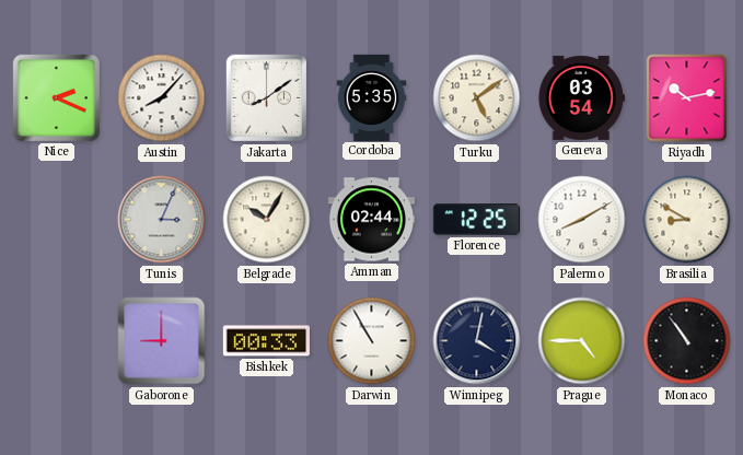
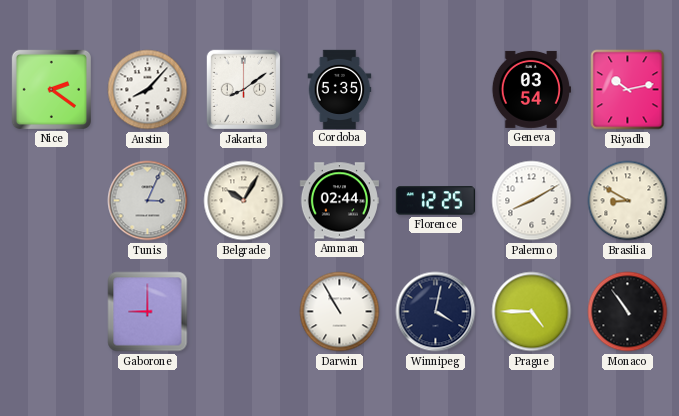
Nice: 2:19 -> 2:21 (51, 89)
Turku: 5:09 -> none (477, 98)
Bishkek: 00:33 -> none (266, 341)
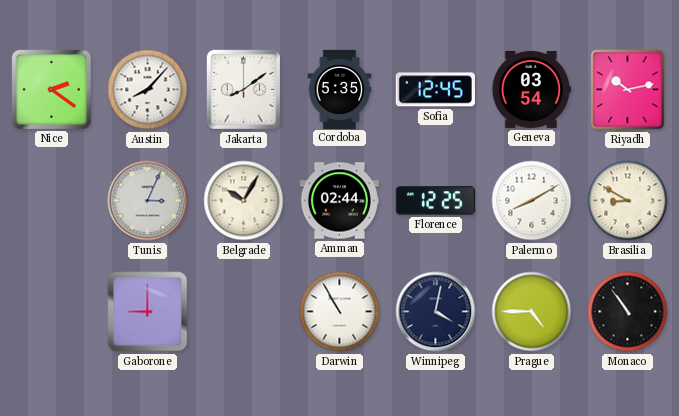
Sofia: none -> 12:45 (435, 90)
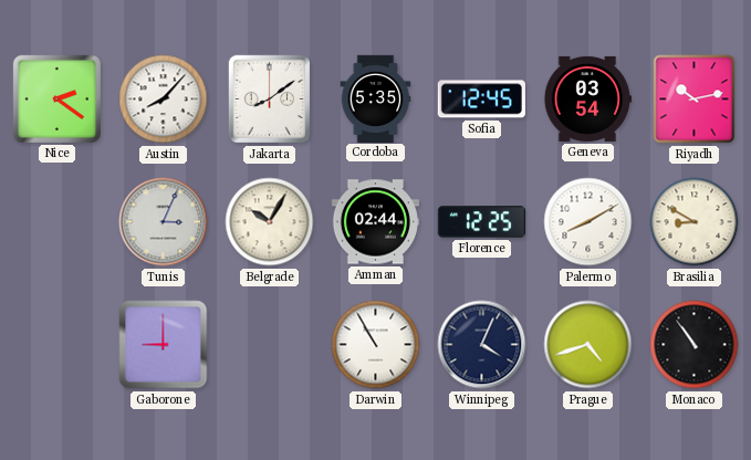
Winnipeg: 4:02 -> 4:04 (482, 345)
Prague: 4:45 -> 4:42 (588, 345)
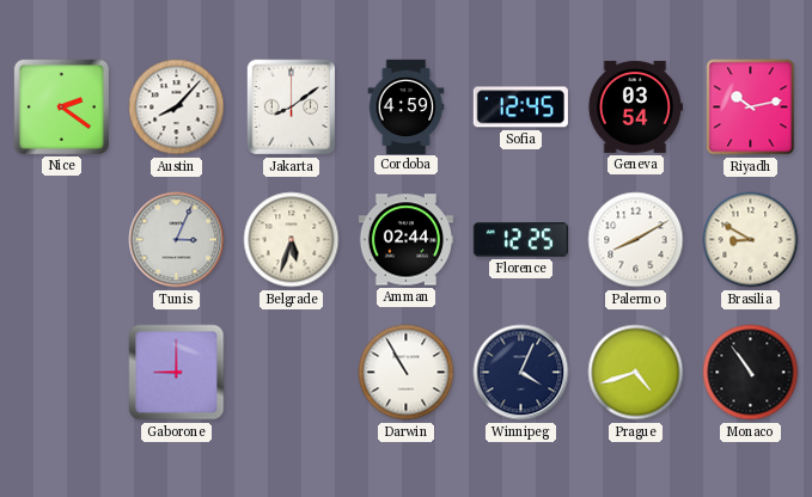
Cordoba: 5:35 -> 4:59 (407, 106)
Belgrade: 10:05 -> 5:33 (292, 240)
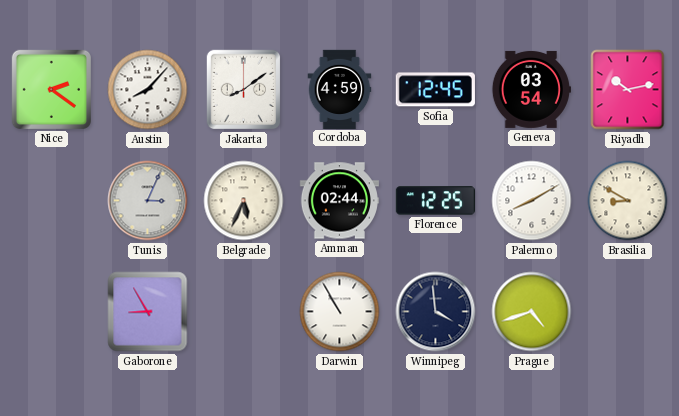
Belgrade: 5:33 -> 5:34 (244, 201)
Gaborone: 9:00 -> 8:55 (148, 312)
Winnipeg: 4:04 -> 3:59 (436, 312)
Monaco: 10:54 -> none (751, 373)
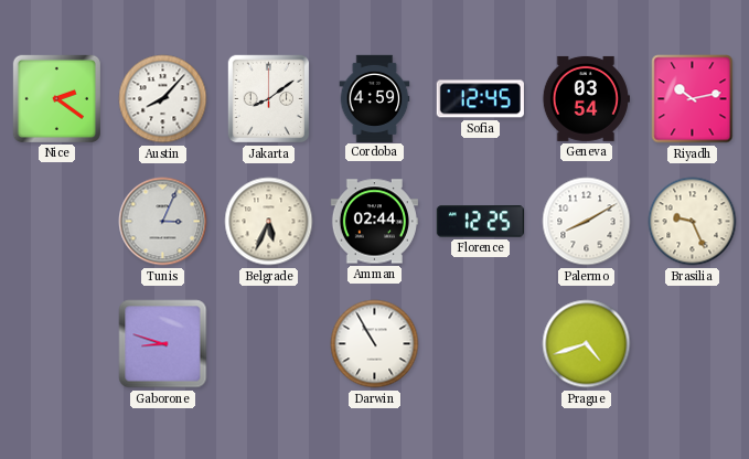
Brasilia: 8:50 -> 9:26 (693, 222)
Gaborone: 8:55 -> 8:48 (163, 344)
Winnipeg: 3:59 -> none (436, 312)
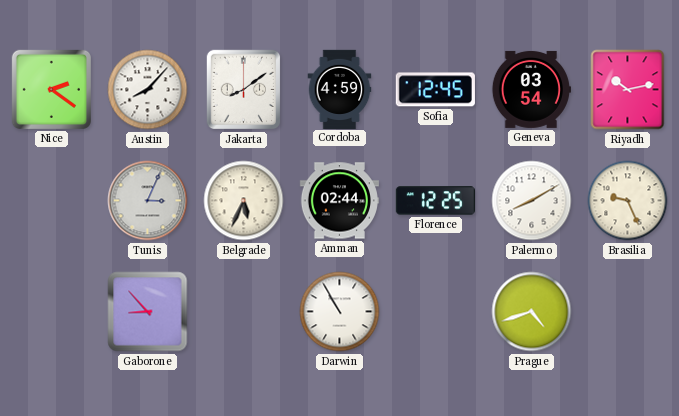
Gaborone: 8:48 -> 8:53 (148, 312)
